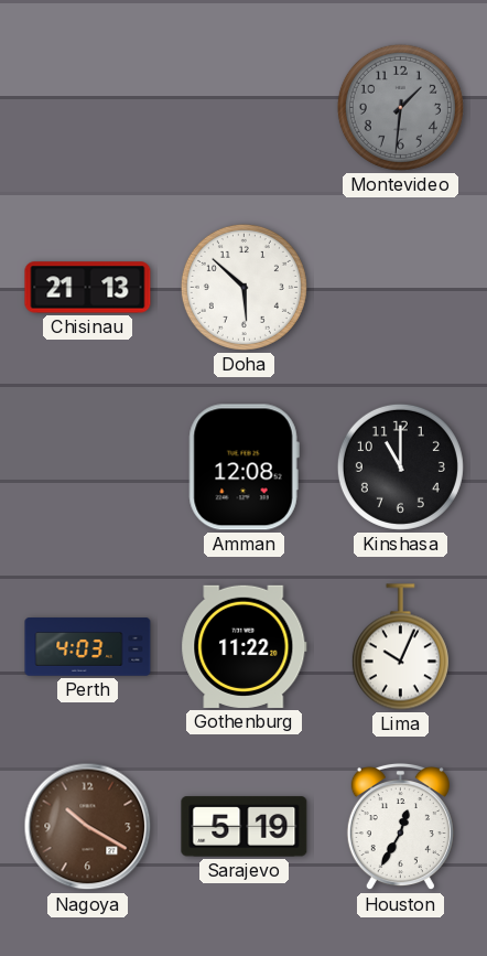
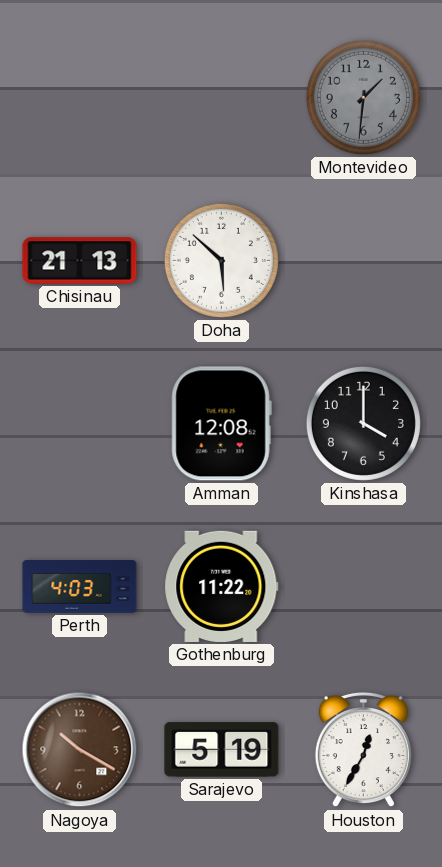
Kinshasa: 11:00 -> 4:00 (363, 423)
Lima: 10:04 -> none (400, 647)
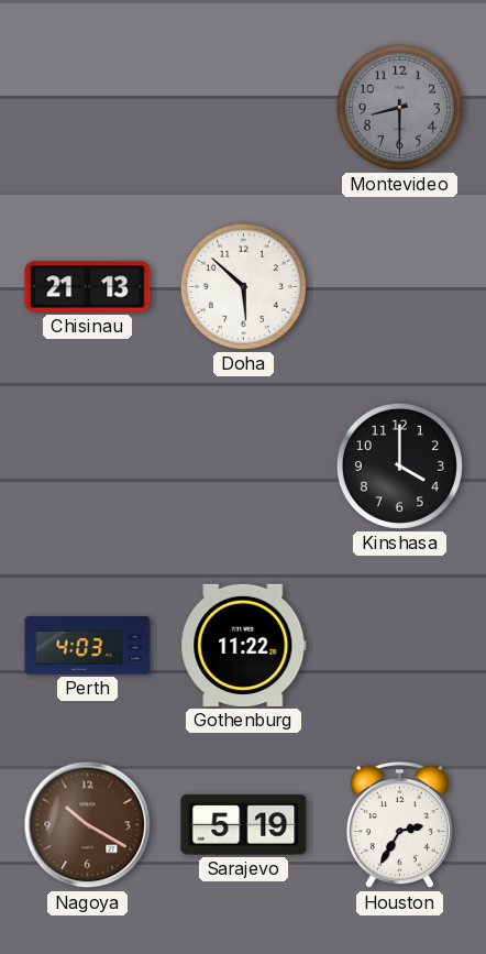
Montevideo: 1:31 -> 8:30 (399, 107)
Amman: 12:08 -> none (221, 424)
Houston: 12:35 -> 2:35 (399, 825)
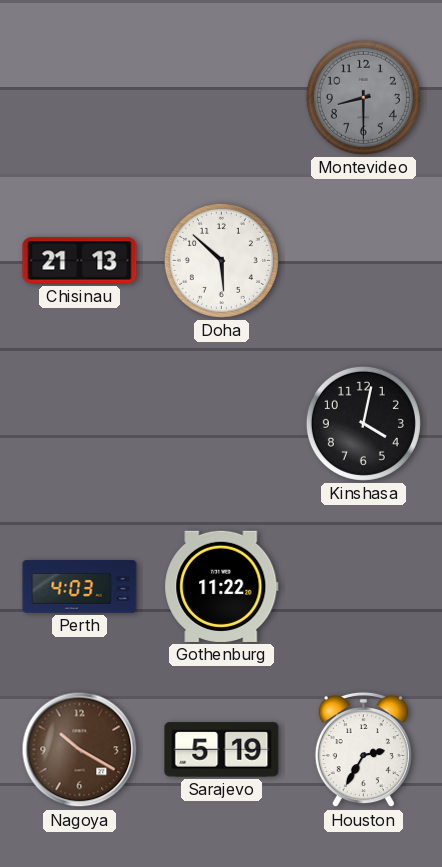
Kinshasa: 4:00 -> 4:02 (363, 423)
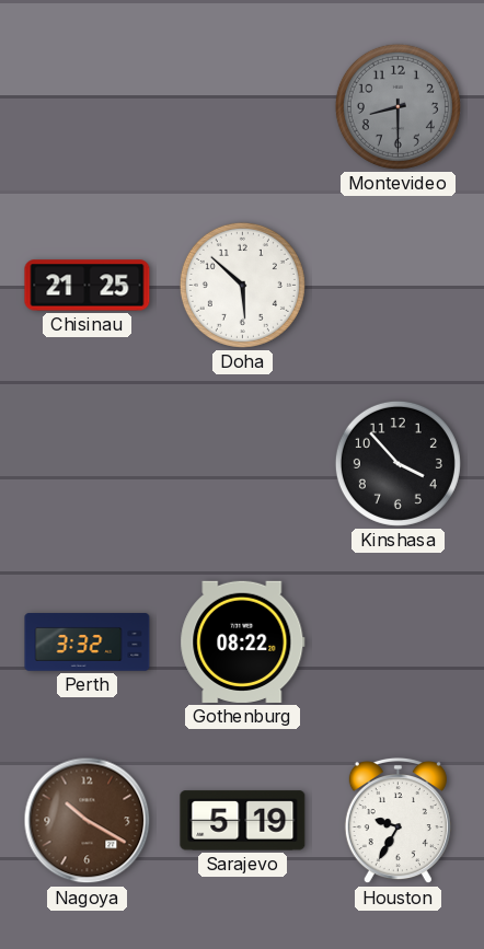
Chisinau: 21:13 -> 21:25 (88, 286)
Kinshasa: 4:02 -> 3:53 (397, 463)
Perth: 4:03 -> 3:32 (88, 643)
Gothenburg: 11:22 -> 08:22 (243, 641)
Houston: 2:35 -> 9:35 (397, 821)
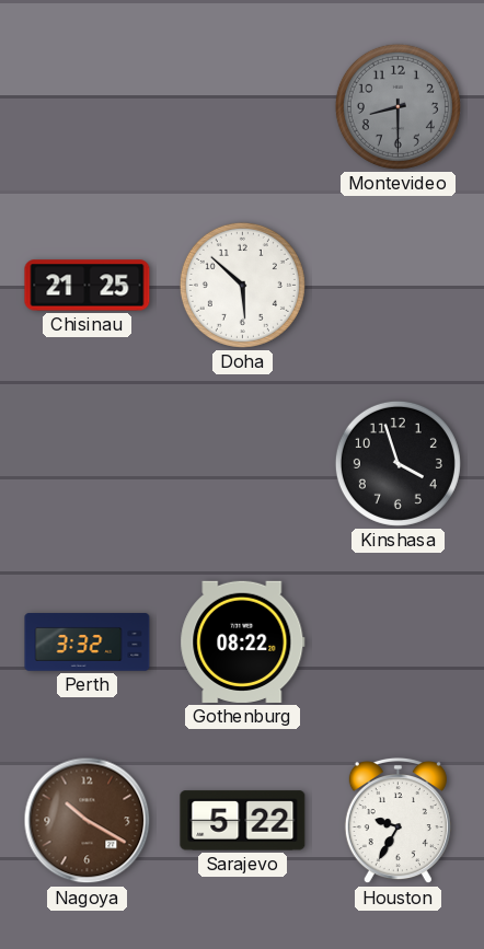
Kinshasa: 3:53 -> 3:57 (397, 463)
Sarajevo: 5:19 -> 5:22 (243, 821)
